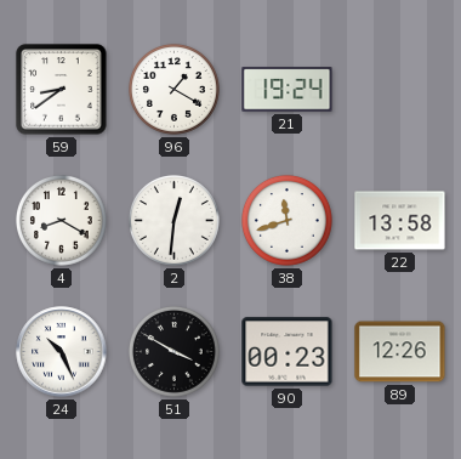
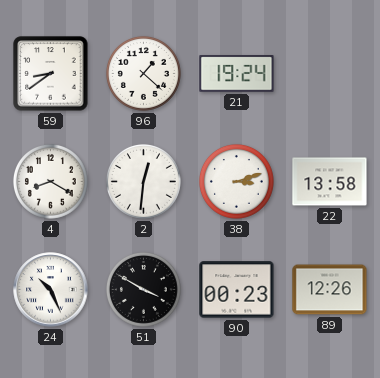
96: 1:20 -> 1:22 (143, 73)
38: 11:42 -> 3:12 (236, 181)
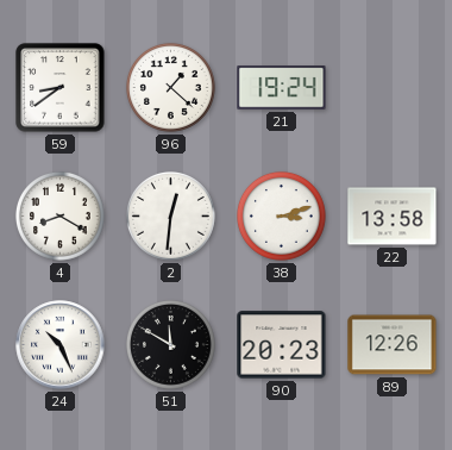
51: 3:50 -> 11:50 (170, 344)
90: 00:23 -> 20:23 (282, 345)
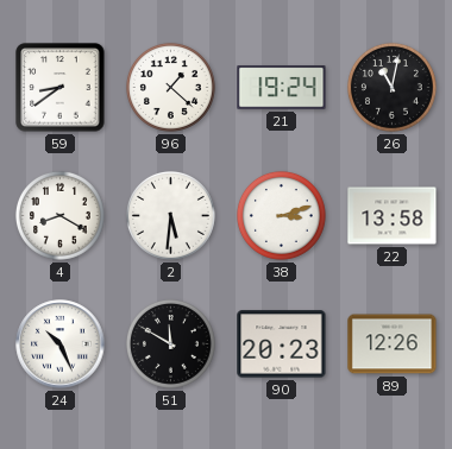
26: none -> 11:02 (391, 87)
2: 12:31 -> 5:31 (170, 215)
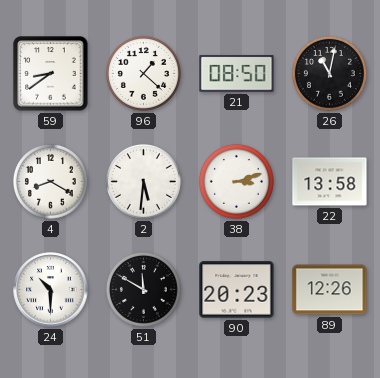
21: 19:24 -> 08:50 (237, 74)
24: 10:26 -> 10:30 (51, 290)
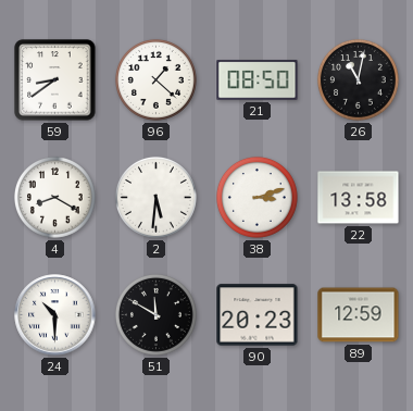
89: 12:26 -> 12:59 (359, 315)
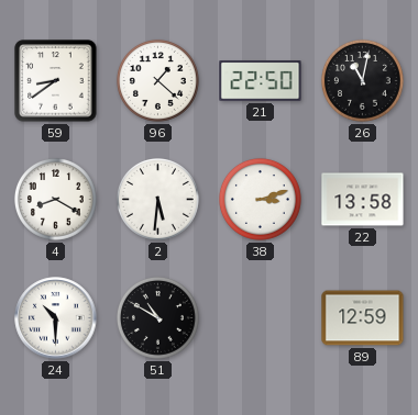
21: 08:50 -> 22:50 (261, 81)
51: 11:50 -> 10:50 (157, 317)
90: 20:23 -> none (258, 315)
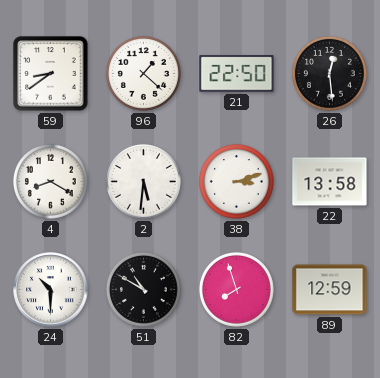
26: 11:02 -> 12:29 (329, 73)
82: none -> 7:57 (236, 289)
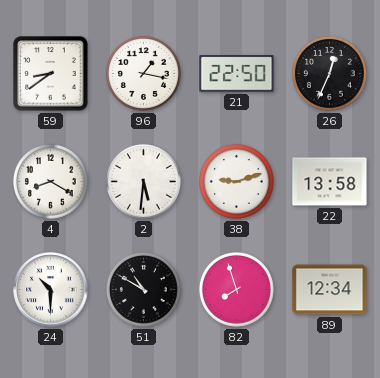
96: 1:22 -> 1:17 (143, 73)
26: 12:29 -> 12:34 (329, 73)
38: 3:12 -> 9:12 (236, 181)
89: 12:59 -> 12:34 (330, 290)
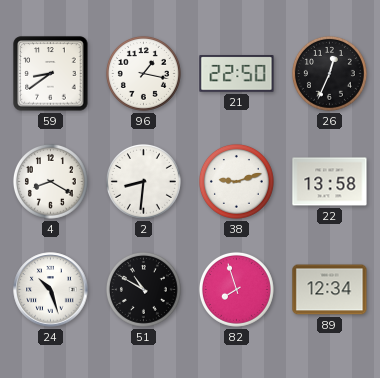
2: 5:31 -> 8:31 (143, 181)
24: 10:30 -> 10:27 (51, 290)
